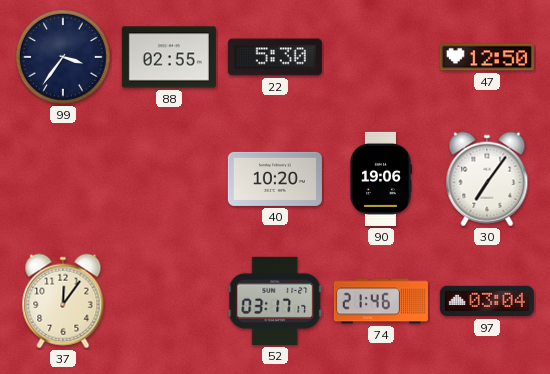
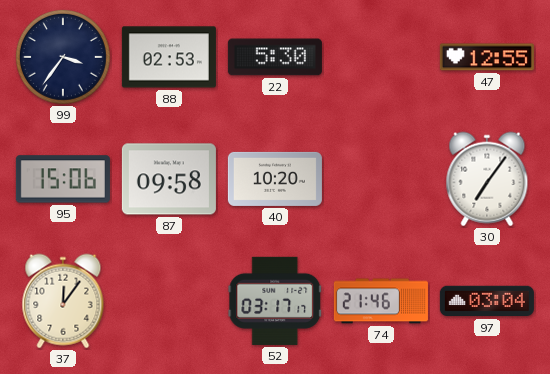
88: 02:55 -> 02:53 (169, 57)
47: 12:50 -> 12:55 (487, 57)
95: none -> 15:06 (63, 179)
87: none -> 09:58 (169, 179)
90: 19:06 -> none (380, 179)
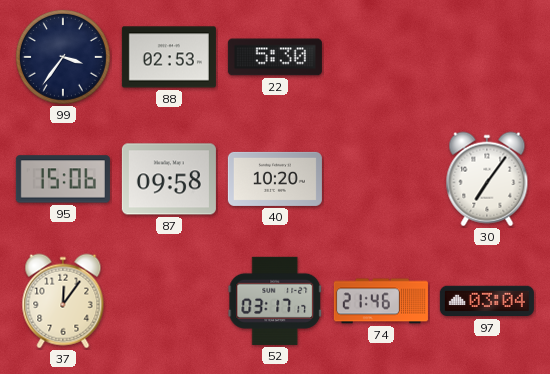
47: 12:55 -> none (487, 57)
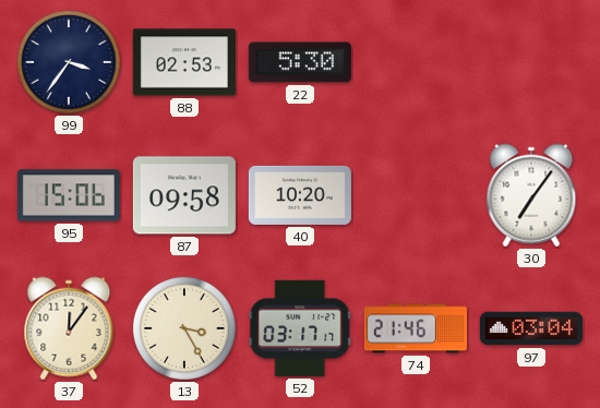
13: none -> 3:25 (184, 328)
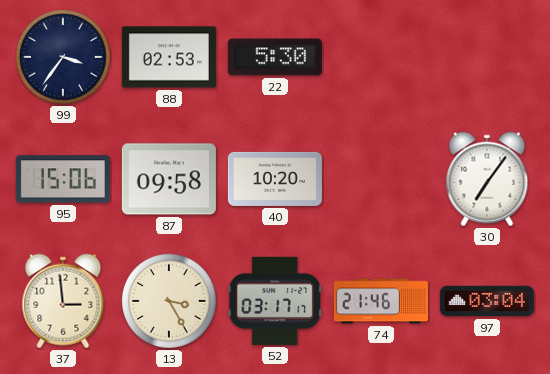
37: 12:06 -> 2:59 (63, 301)
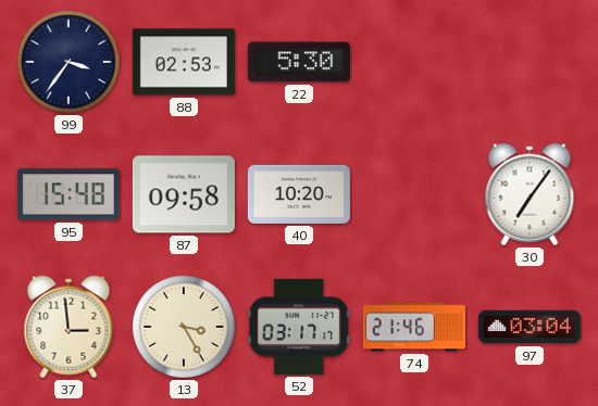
95: 15:06 -> 15:48 (68, 194)
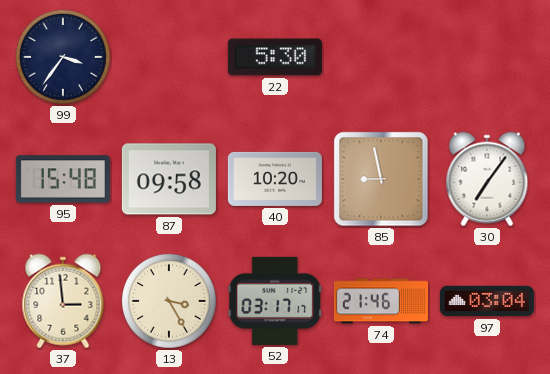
88: 02:53 -> none (184, 62)
85: none -> 8:58 (381, 179)
